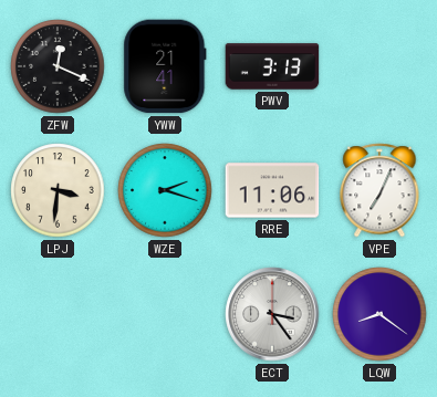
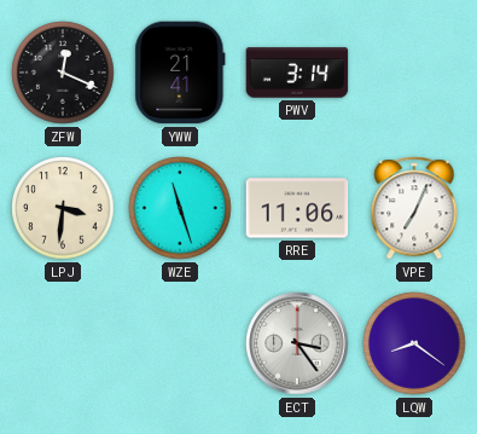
PWV: 3:13 -> 3:14 (297, 73)
WZE: 2:18 -> 11:27 (180, 208)
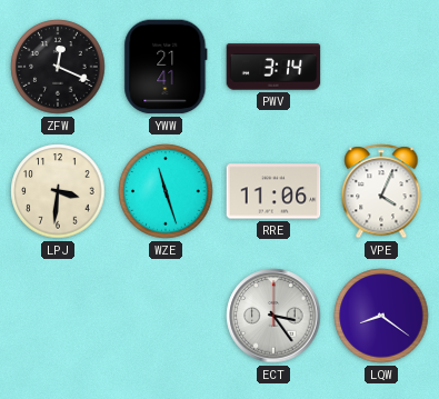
VPE: 7:04 -> 4:04 (381, 191)
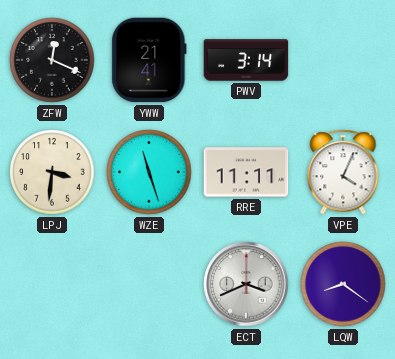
RRE: 11:06 -> 11:11 (246, 172)
ECT: 3:24 -> 3:41 (246, 284)
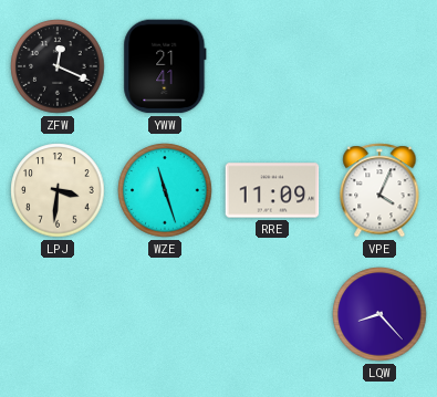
PWV: 3:14 -> none (246, 60)
RRE: 11:11 -> 11:09 (272, 190)
ECT: 3:41 -> none (246, 284)
LQW: 8:21 -> 8:23 (379, 314)
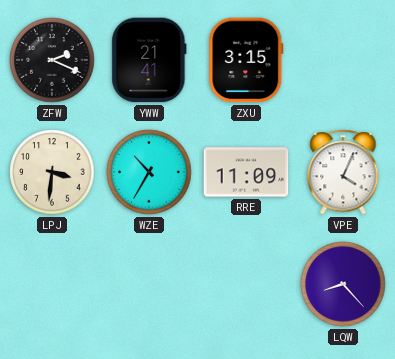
ZFW: 12:19 -> 2:19 (52, 60)
ZXU: none -> 3:15 (246, 60)
WZE: 11:27 -> 10:35 (149, 172)
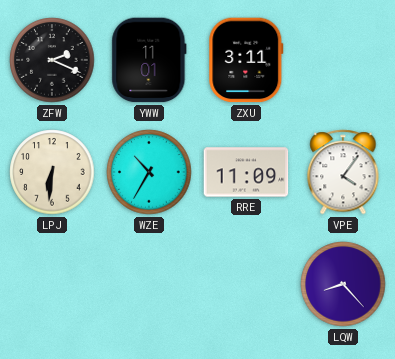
YWW: 21:41 -> 11:01 (149, 60)
ZXU: 3:15 -> 3:11 (246, 60)
LPJ: 3:31 -> 6:31 (52, 172)
VPE: 4:04 -> 4:06 (343, 172)
